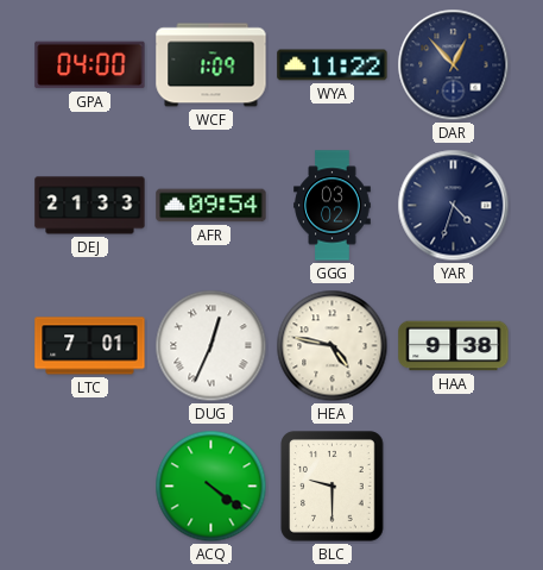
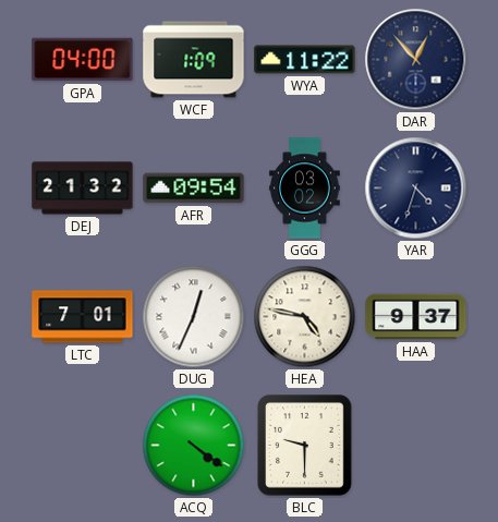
DEJ: 21:33 -> 21:32 (83, 189)
HAA: 9:38 -> 9:37 (416, 317)
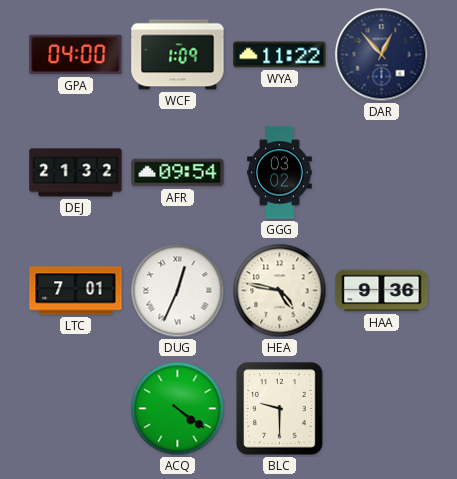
YAR: 4:33 -> none (416, 189)
HAA: 9:37 -> 9:36 (382, 291)
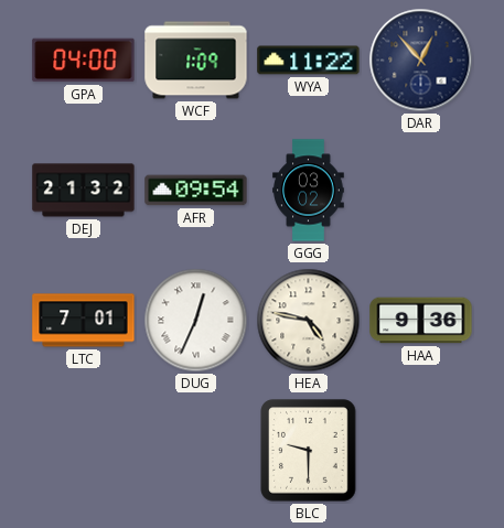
ACQ: 4:21 -> none (178, 409)
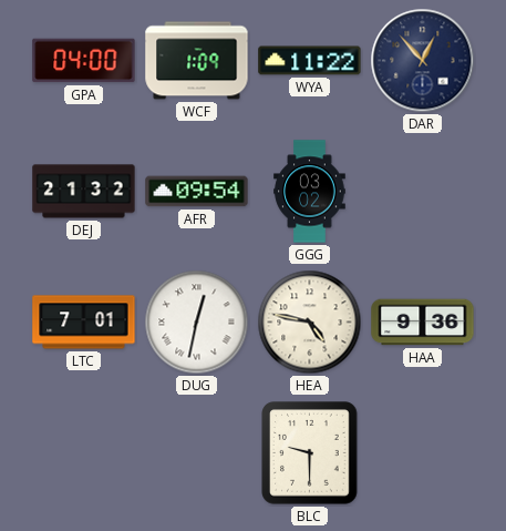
DUG: 12:34 -> 12:32 (197, 323)
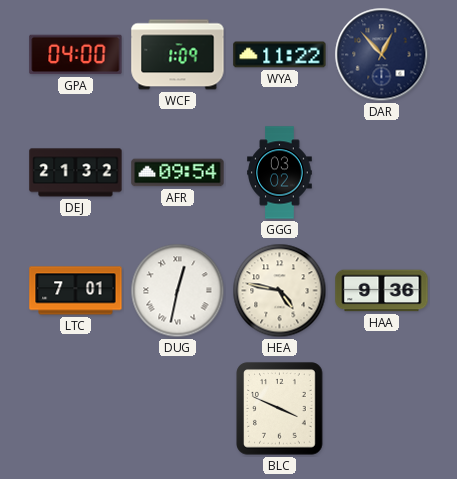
BLC: 9:30 -> 3:49 (280, 409)
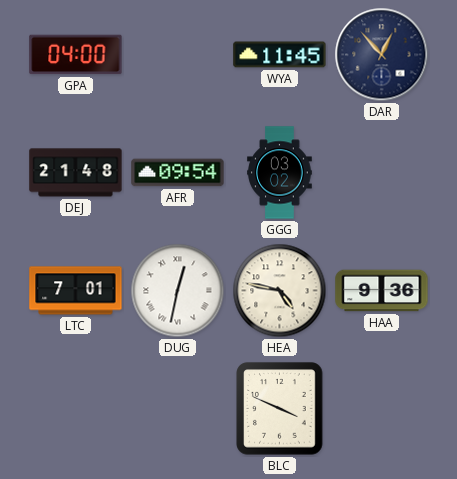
WCF: 1:09 -> none (178, 55)
WYA: 11:22 -> 11:45 (280, 55)
DEJ: 21:32 -> 21:48 (76, 173)
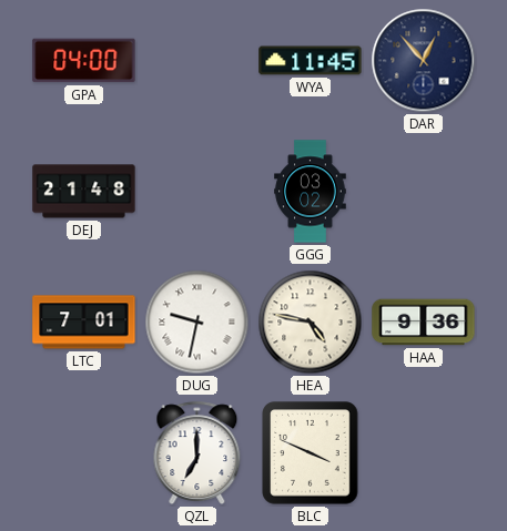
AFR: 09:54 -> none (178, 173)
DUG: 12:32 -> 9:32 (197, 323)
QZL: none -> 7:00 (197, 452)
